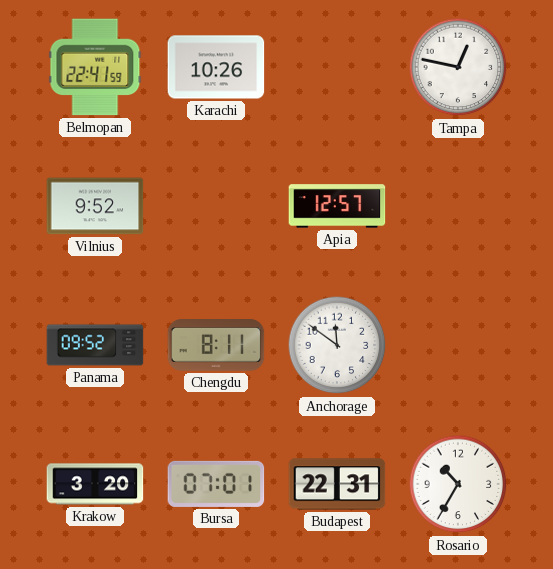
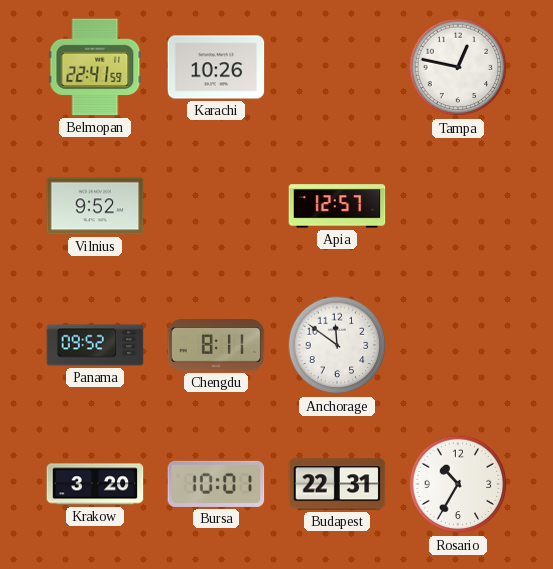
Bursa: 07:01 -> 10:01 (216, 484)
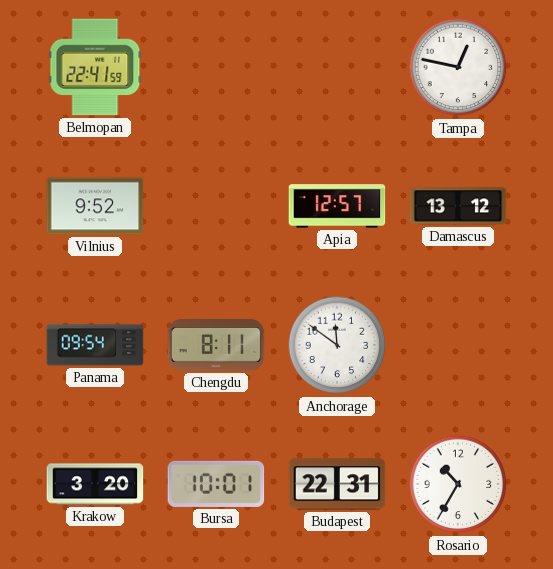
Karachi: 10:26 -> none (216, 67)
Damascus: none -> 13:12 (458, 206)
Panama: 09:52 -> 09:54 (95, 345)
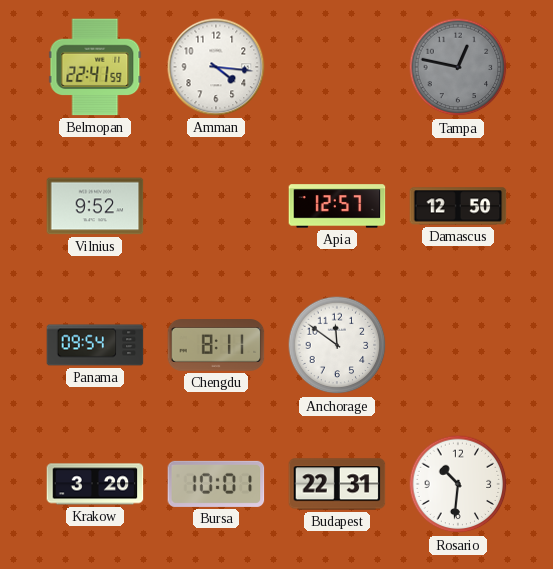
Amman: none -> 4:16 (216, 67)
Tampa dial: white -> grey (458, 67)
Damascus: 13:12 -> 12:50 (458, 206)
Rosario: 10:35 -> 10:31 (458, 484)
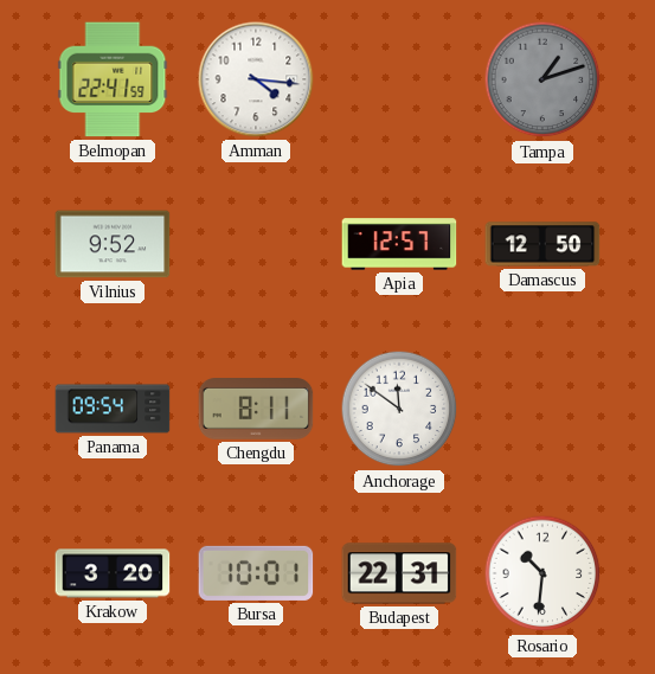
Tampa: 12:47 -> 1:12 (542, 79)
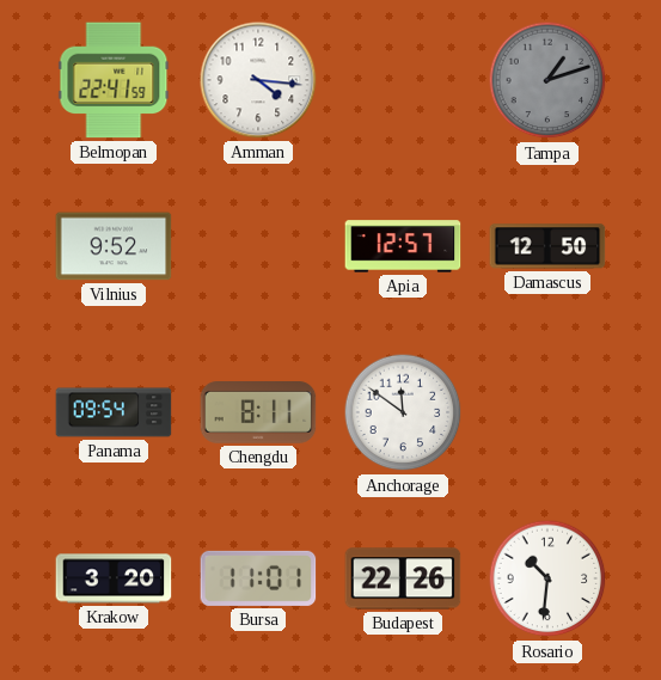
Bursa: 10:01 -> 11:01 (258, 578)
Budapest: 22:31 -> 22:26 (403, 578)
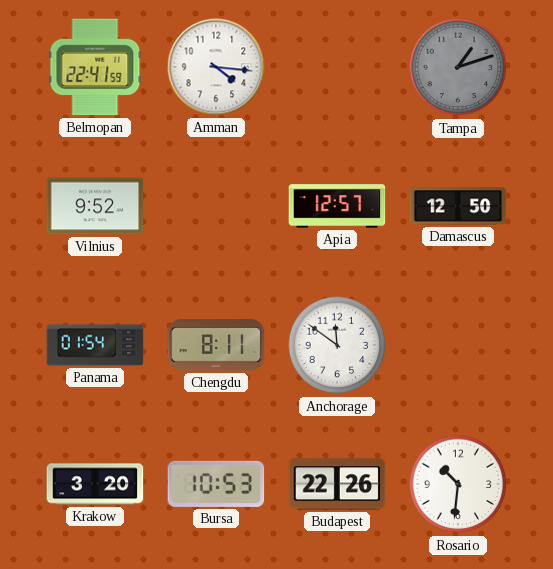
Panama: 09:54 -> 01:54 (95, 345)
Bursa: 11:01 -> 10:53 (216, 484)
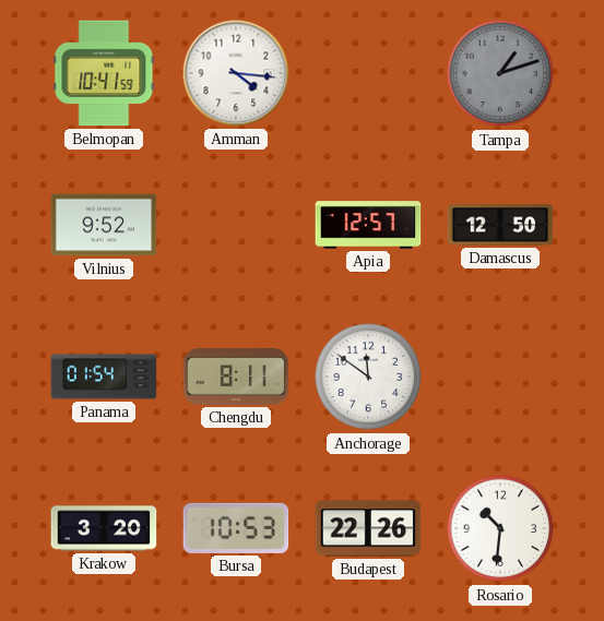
Belmopan: 22:41 -> 10:41 (104, 73)
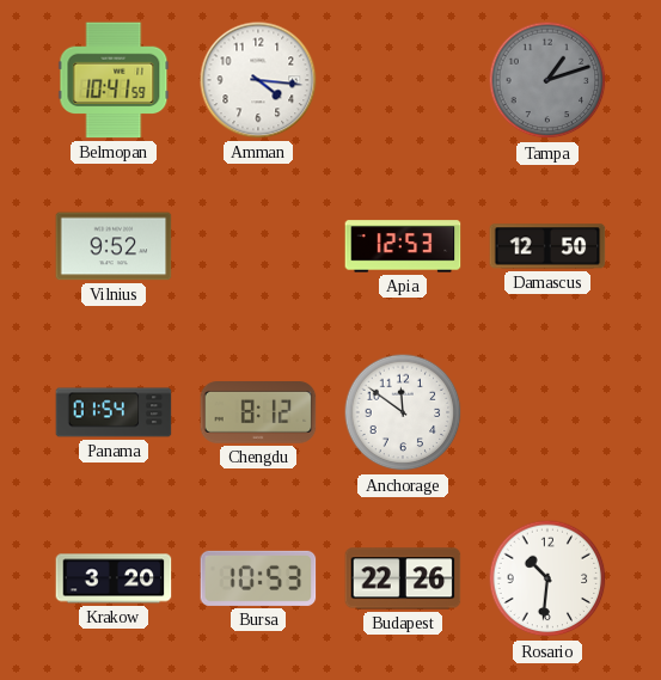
Apia: 12:57 -> 12:53 (403, 246)
Chengdu: 8:11 -> 8:12 (258, 412)
